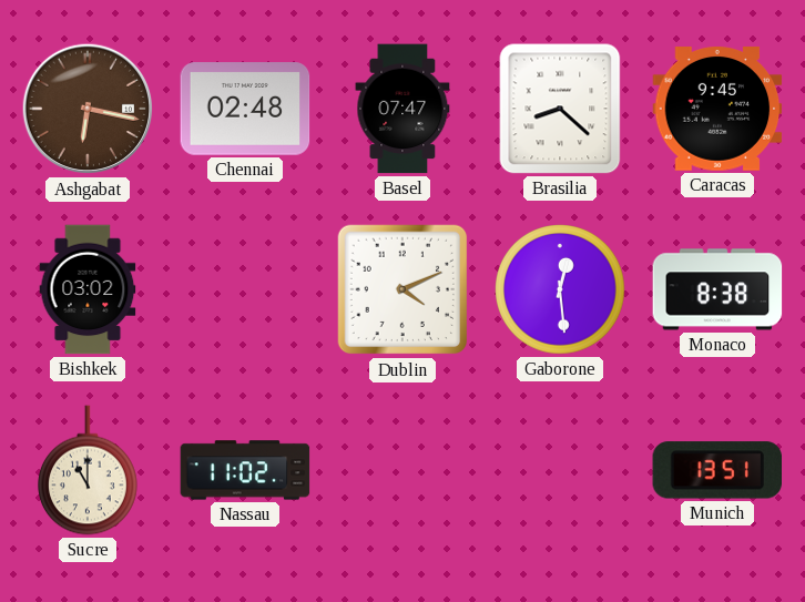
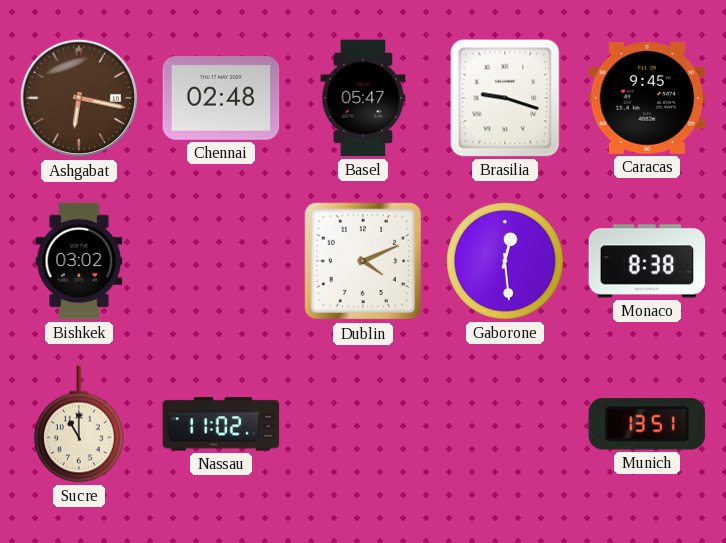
Basel: 07:47 -> 05:47 (363, 98)
Brasilia: 8:22 -> 9:18 (505, 98)
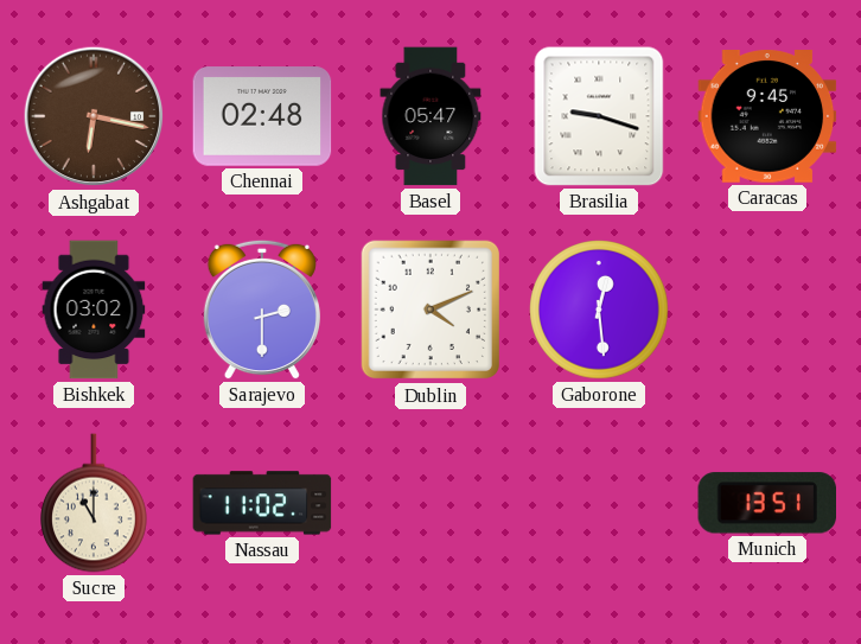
Sarajevo: none -> 2:30 (262, 310)
Monaco: 8:38 -> none (647, 261)
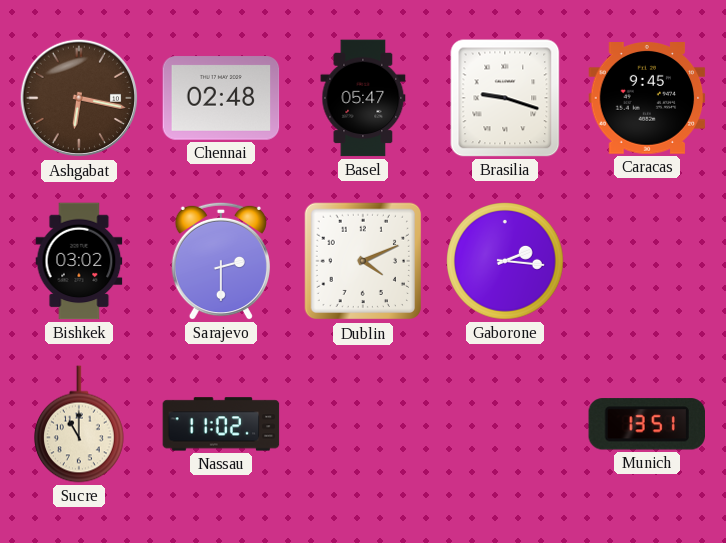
Gaborone: 12:29 -> 2:16 (505, 261)
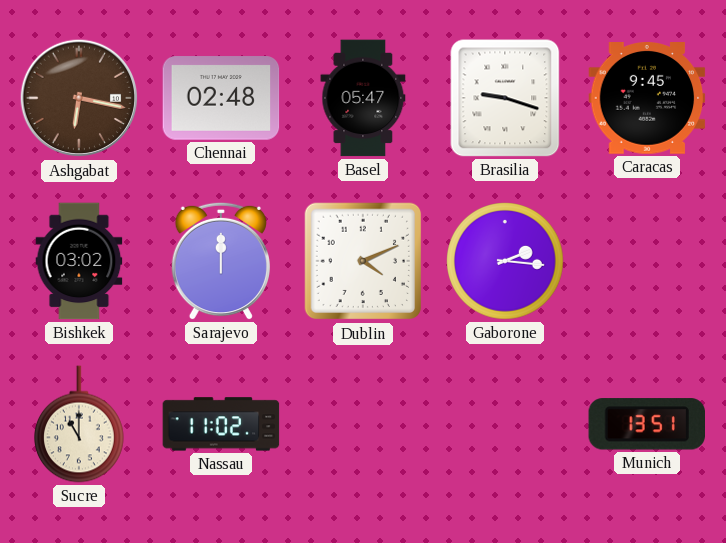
Sarajevo: 2:30 -> 12:00 (221, 261)
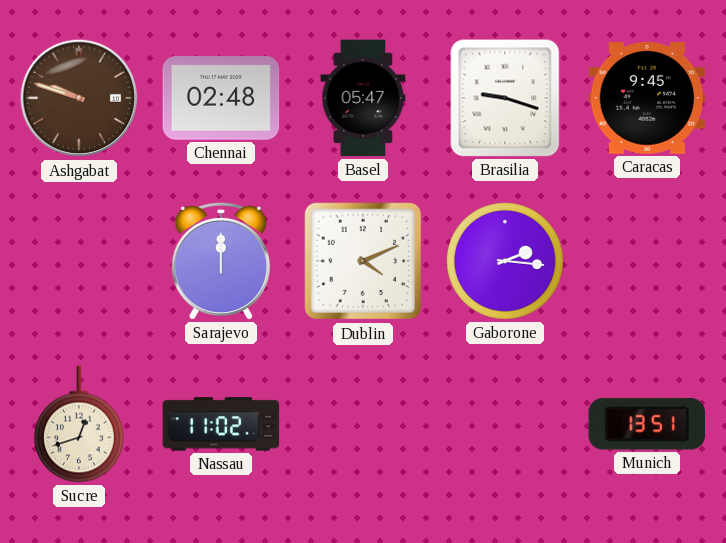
Ashgabat: 6:17 -> 9:48 (79, 98)
Bishkek: 03:02 -> none (79, 261)
Sucre: 11:00 -> 12:42 (80, 424)
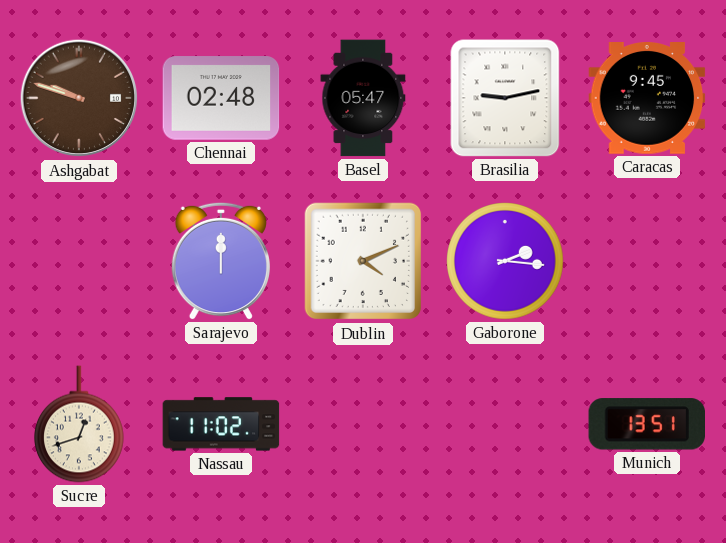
Brasilia: 9:18 -> 9:13 (505, 98)
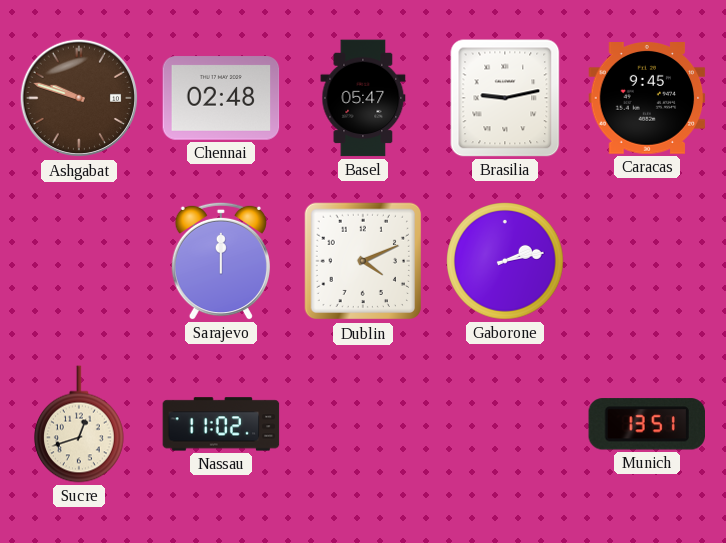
Gaborone: 2:16 -> 2:13 (505, 261)
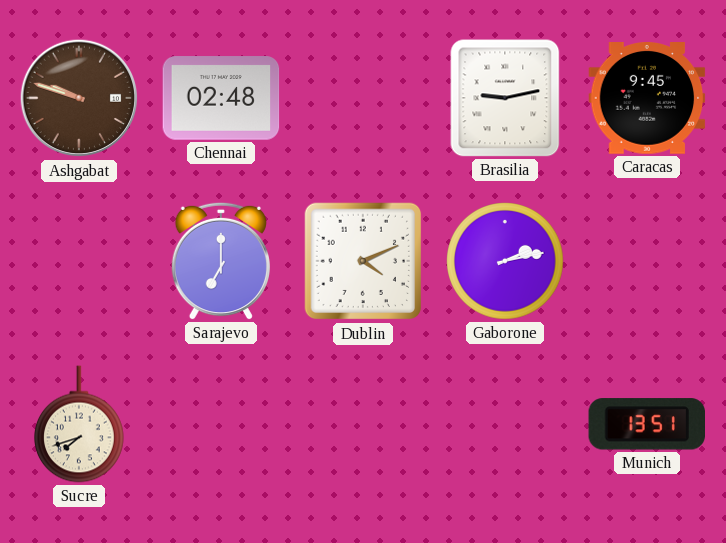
Basel: 05:47 -> none (363, 98)
Sarajevo: 12:00 -> 7:00 (221, 261)
Sucre: 12:42 -> 7:42 (80, 424)
Nassau: 11:02 -> none (221, 424)
